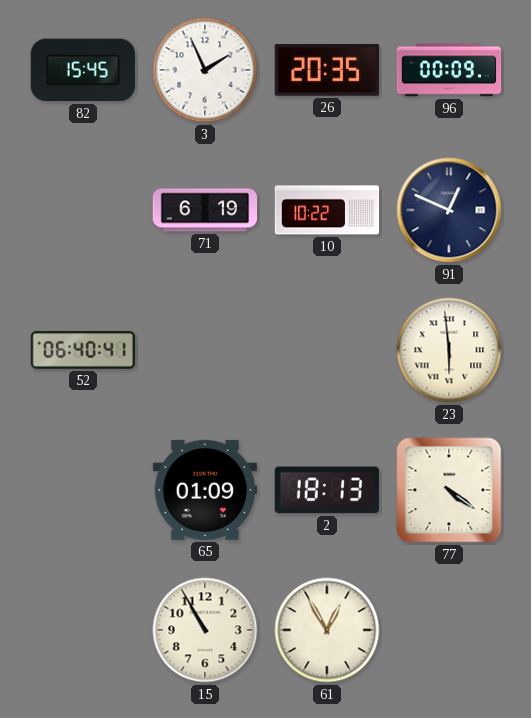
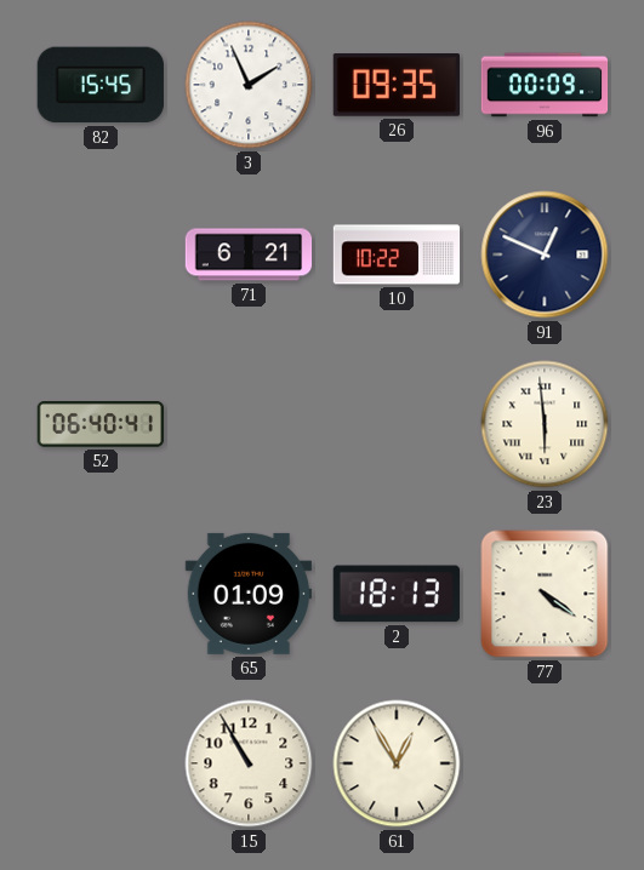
26: 20:35 -> 09:35 (395, 86)
71: 6:19 -> 6:21 (249, 254)
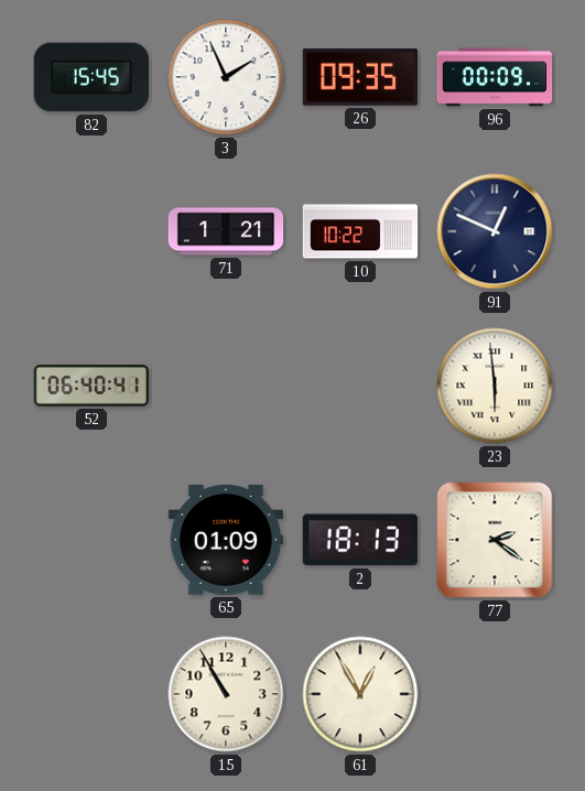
71: 6:21 -> 1:21 (226, 231)
77: 4:21 -> 2:21 (495, 540)
